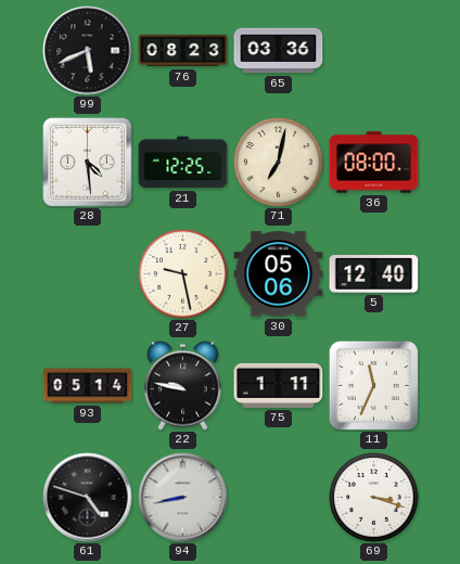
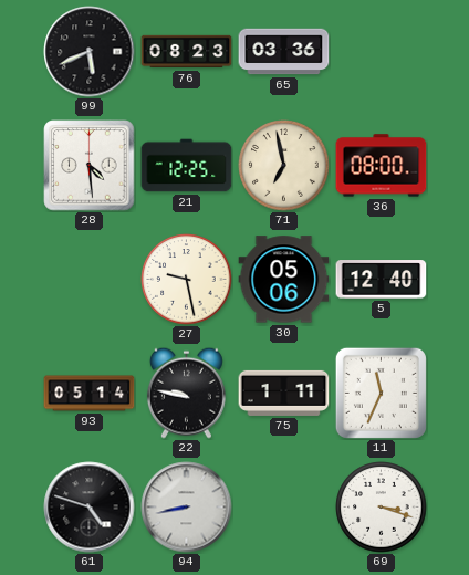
71: 7:02 -> 6:58 (284, 166)
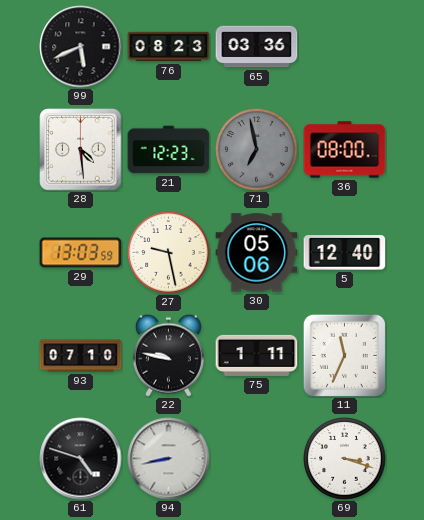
21: 12:25 -> 12:23 (169, 150)
71 dial: cream -> grey (257, 150)
29: none -> 13:03 (81, 253)
93: 05:14 -> 07:10 (81, 356)
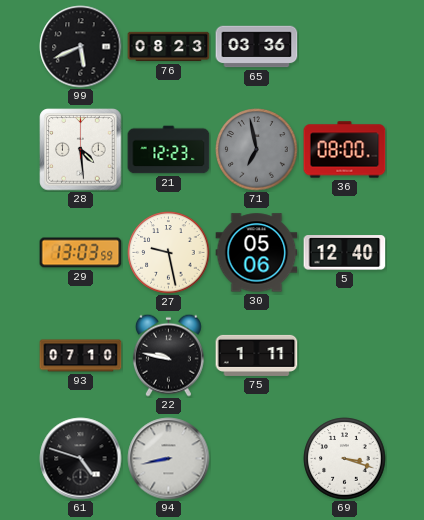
11: 11:34 -> none (344, 355)
